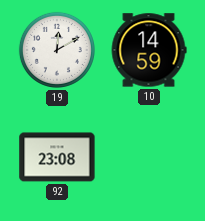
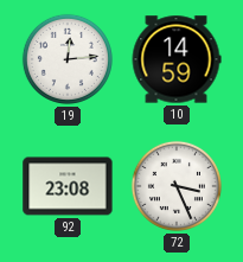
19: 12:10 -> 12:14 (68, 59)
72: none -> 3:26 (177, 186)
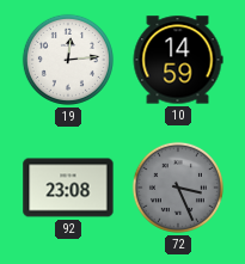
72 dial: white -> grey (178, 188)
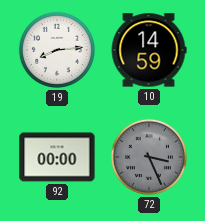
19: 12:14 -> 8:14 (57, 50)
92: 23:08 -> 00:00 (57, 157)
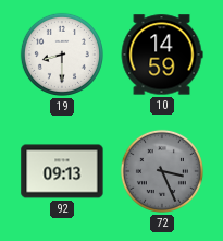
19: 8:14 -> 8:30 (62, 55)
92: 00:00 -> 09:13 (62, 171)
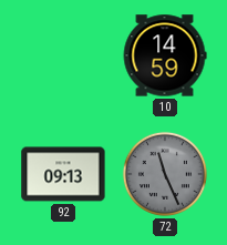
19: 8:30 -> none (62, 55)
72: 3:26 -> 11:26 (165, 174)
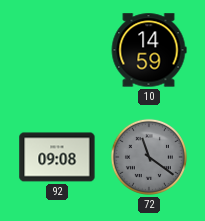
92: 09:13 -> 09:08 (57, 157)
72: 11:26 -> 11:21 (149, 157)
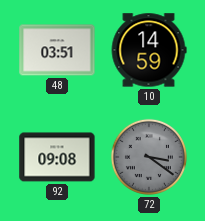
48: none -> 03:51 (57, 50)
72: 11:21 -> 3:21 (149, 157)
